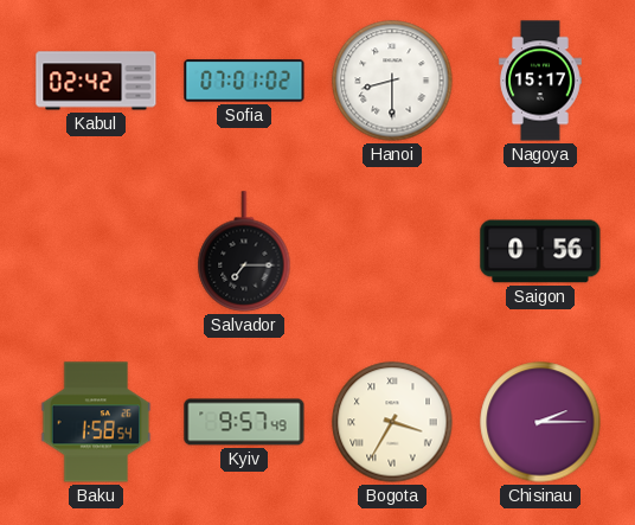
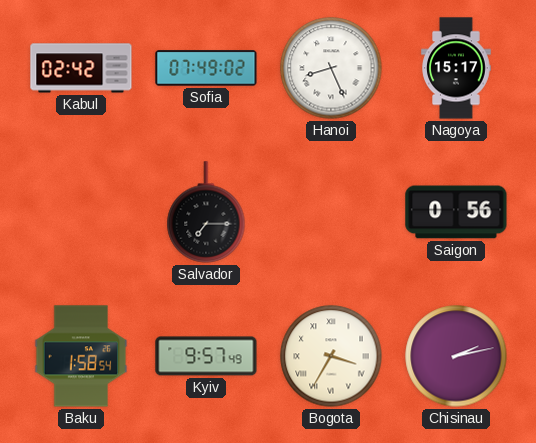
Sofia: 07:01 -> 07:49 (206, 68)
Hanoi: 8:30 -> 8:26 (331, 68)
Chisinau: 2:15 -> 2:13 (456, 356)
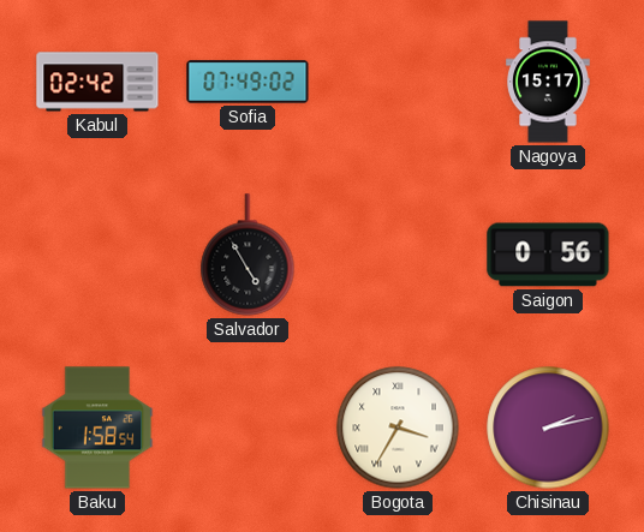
Hanoi: 8:26 -> none (331, 68)
Salvador: 7:15 -> 4:55 (248, 255)
Kyiv: 9:57 -> none (206, 356)
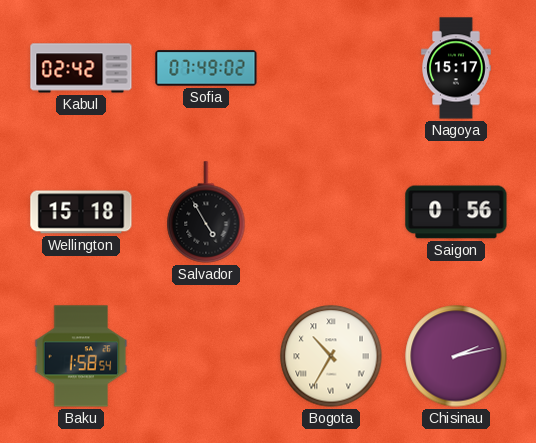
Wellington: none -> 15:18 (81, 212)
Bogota: 3:35 -> 10:35 (331, 356)
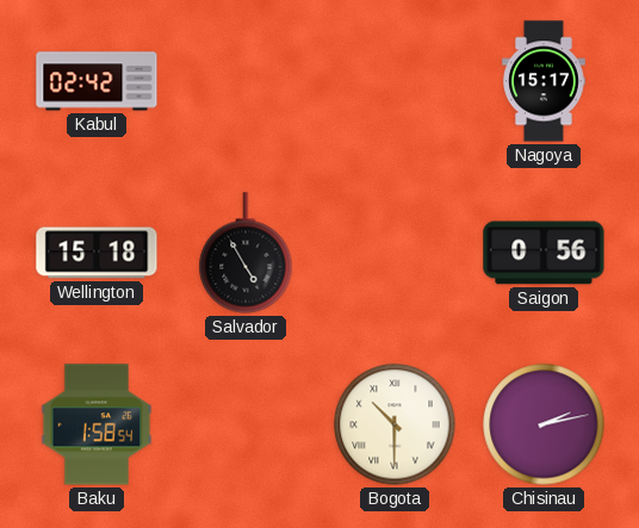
Sofia: 07:49 -> none (206, 68)
Bogota: 10:35 -> 10:30 (395, 424)
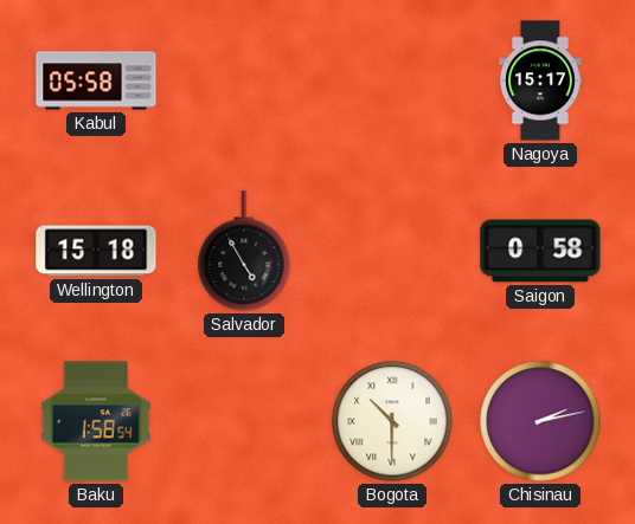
Kabul: 02:42 -> 05:58 (96, 80)
Saigon: 0:56 -> 0:58 (540, 251)
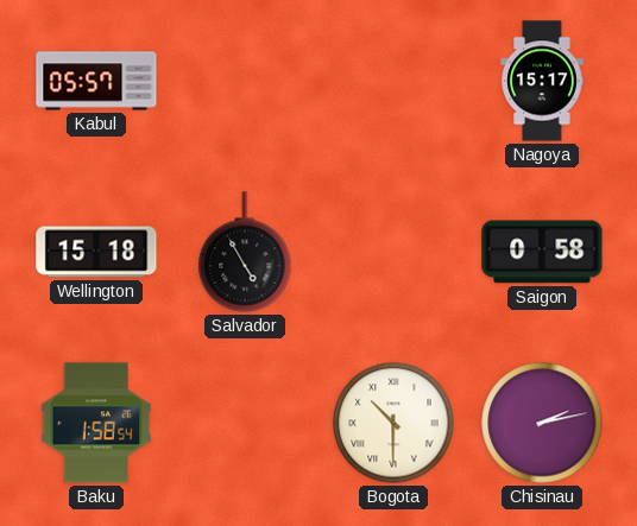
Kabul: 05:58 -> 05:57 (96, 81)
